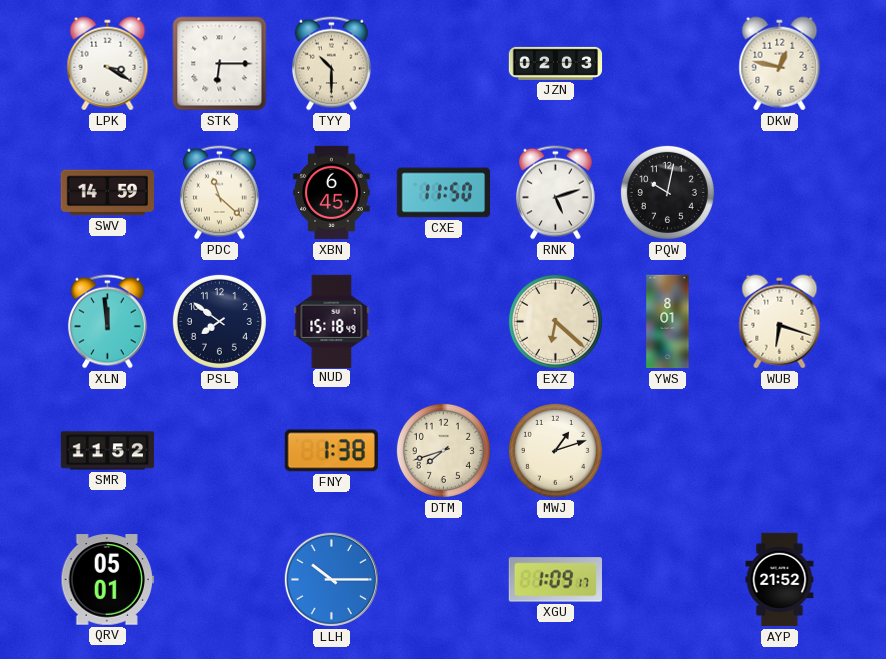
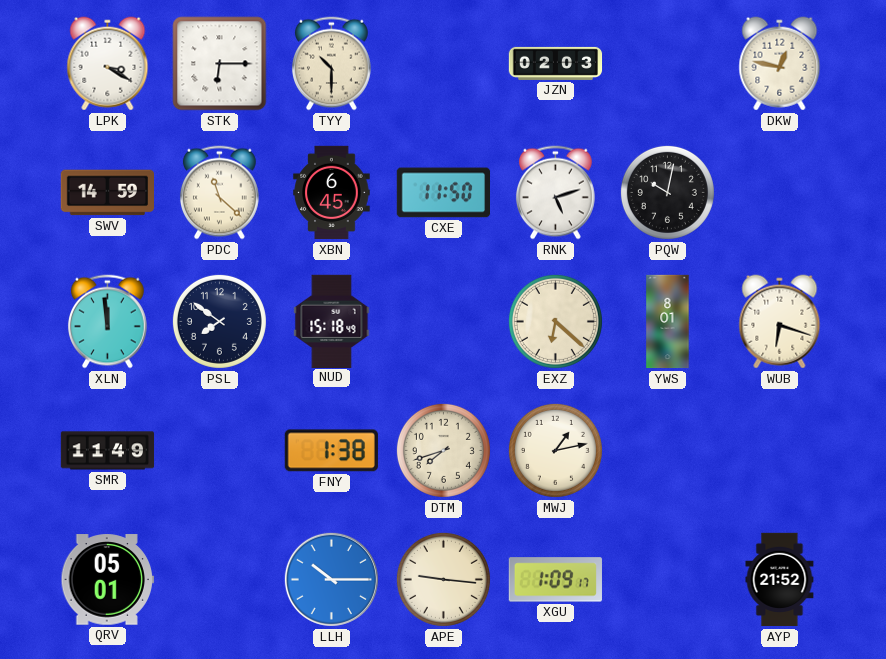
SMR: 11:52 -> 11:49 (108, 451)
MWJ: 1:12 -> 1:13 (555, 450)
APE: none -> 9:16 (443, 579)
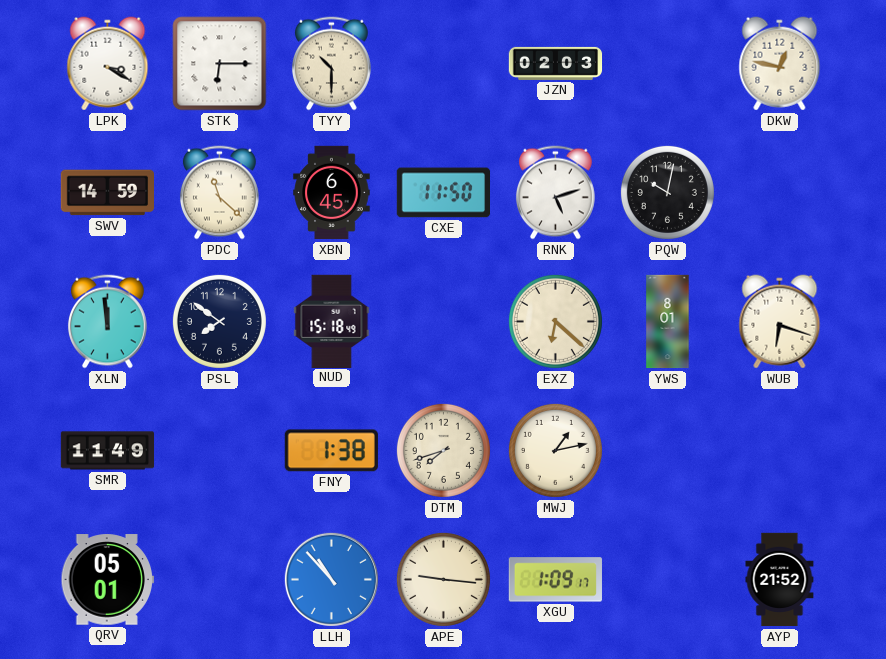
LLH: 10:15 -> 10:53 (331, 579)
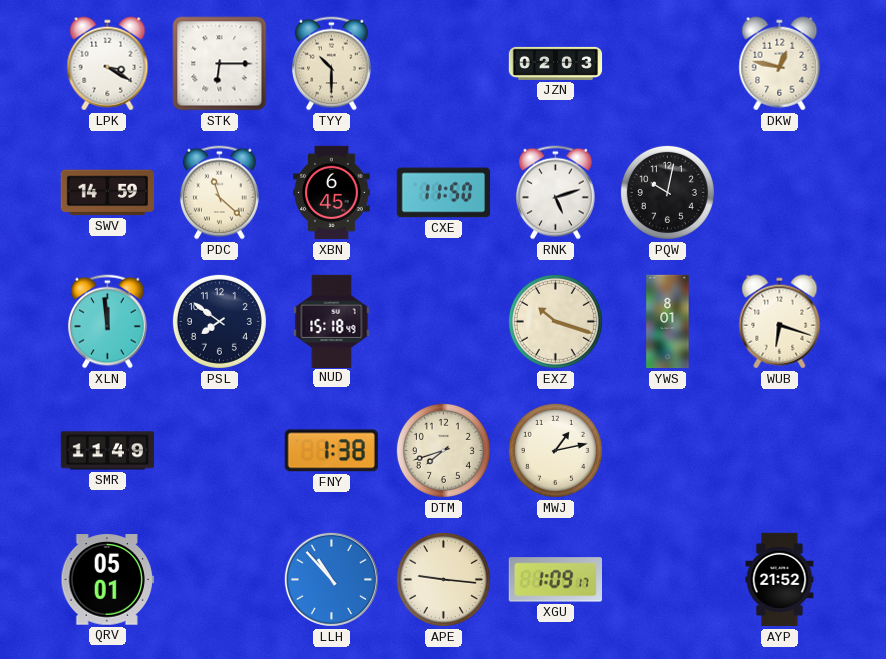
EXZ: 6:22 -> 10:18 (555, 321)
